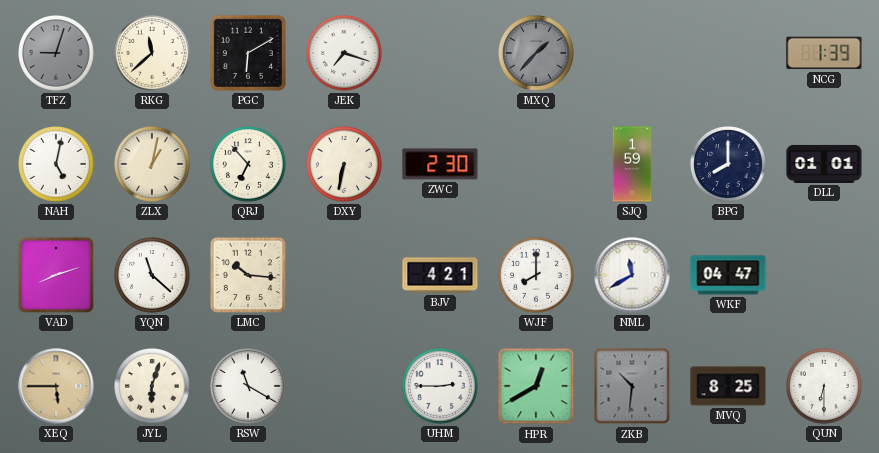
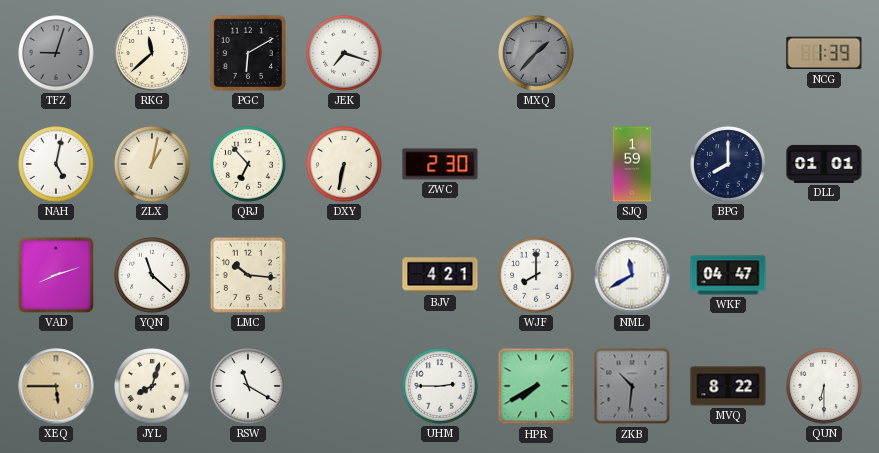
JYL: 6:03 -> 8:03 (153, 387)
HPR: 12:40 -> 7:40 (536, 386)
MVQ: 8:25 -> 8:22 (728, 386)
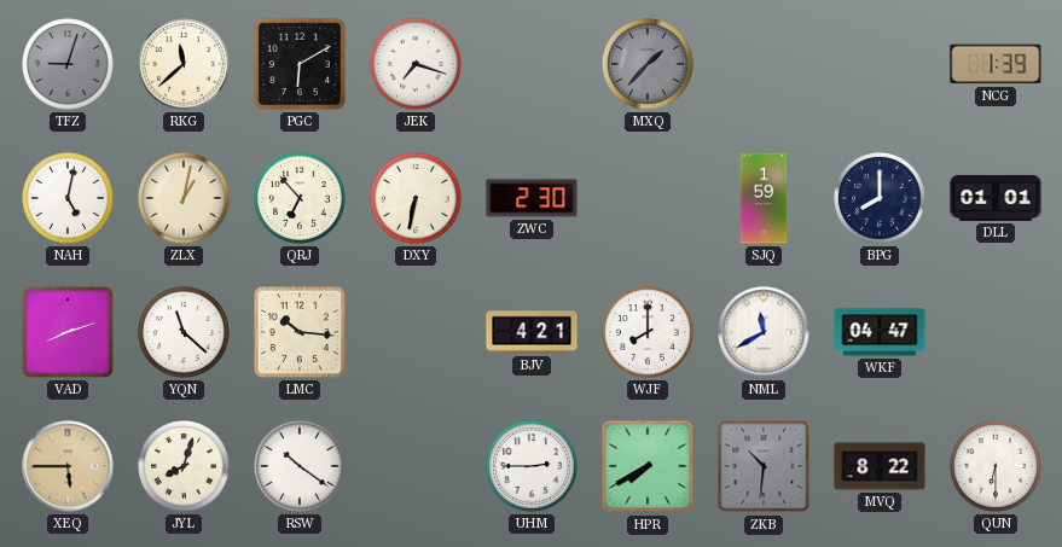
RSW: 11:20 -> 10:21 (301, 467)
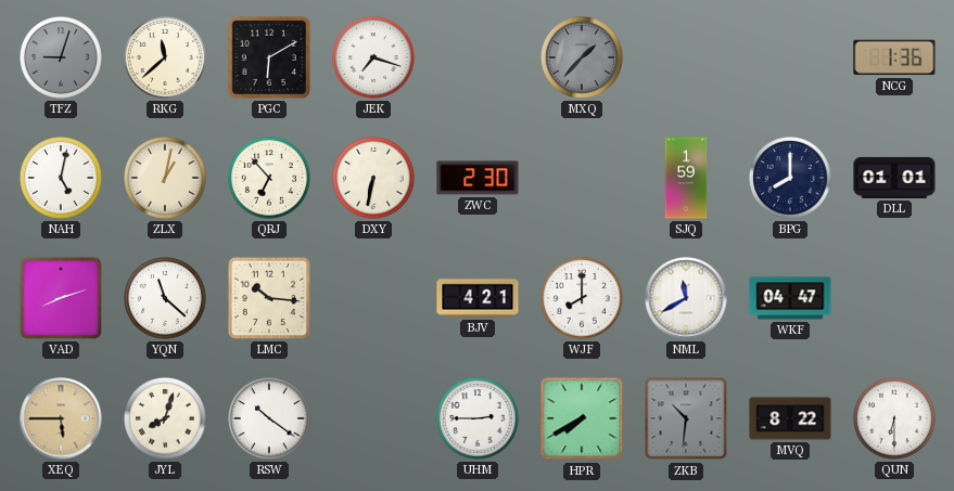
NCG: 1:39 -> 1:36 (894, 57)
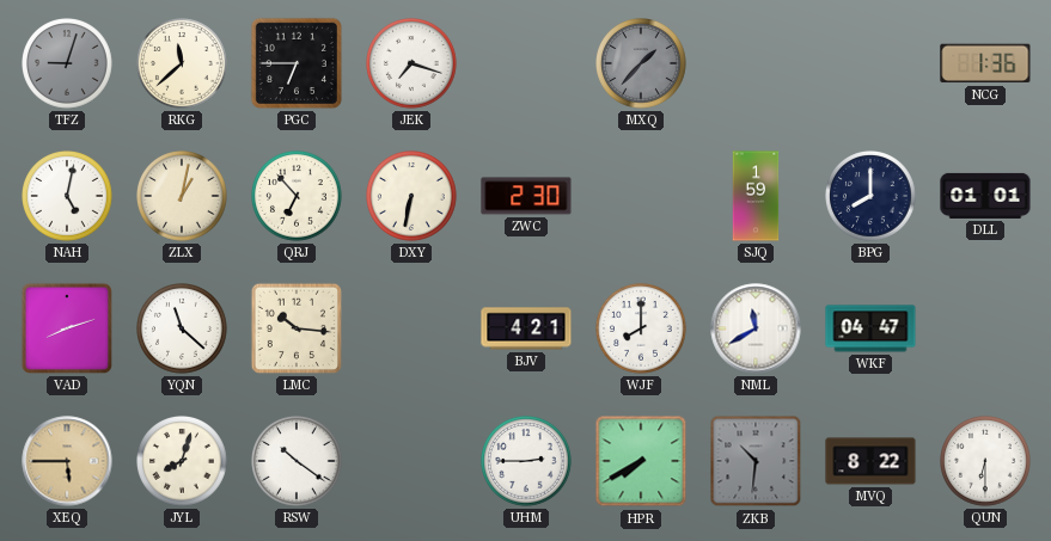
PGC: 6:10 -> 6:45 (297, 63)
